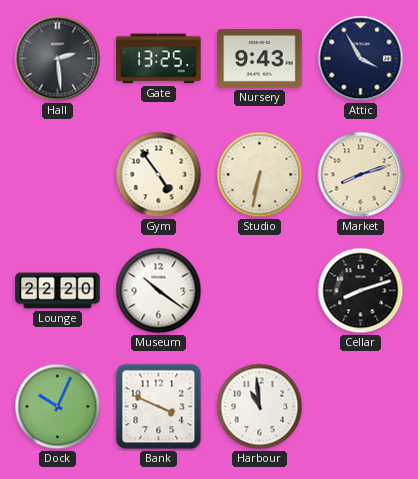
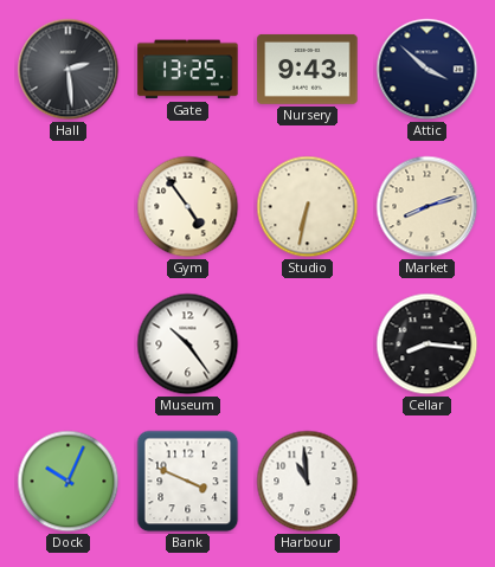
Attic: 3:55 -> 3:52 (427, 70)
Lounge: 22:20 -> none (58, 291)
Museum: 10:21 -> 10:24 (188, 344)
Cellar: 8:12 -> 8:16 (427, 344)
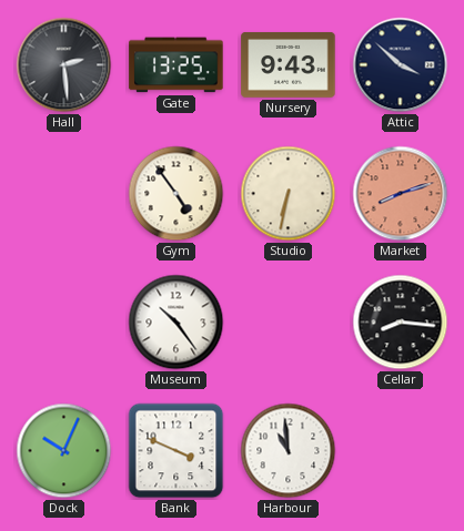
Market dial: cream -> salmon (401, 194)
